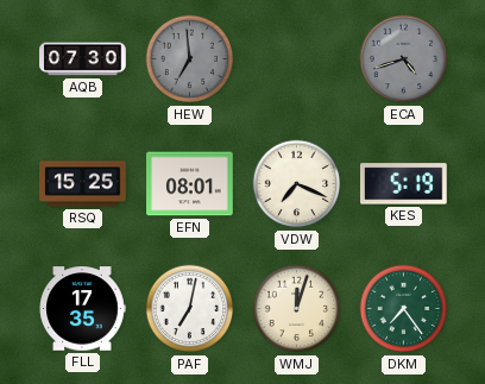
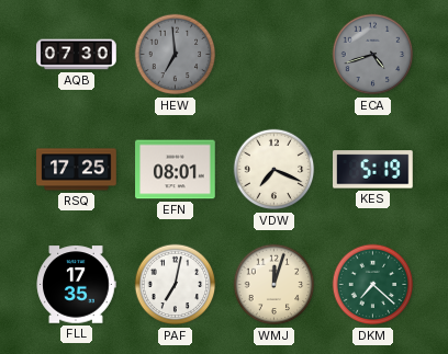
RSQ: 15:25 -> 17:25 (77, 170)
DKM: 7:24 -> 7:22 (373, 285)
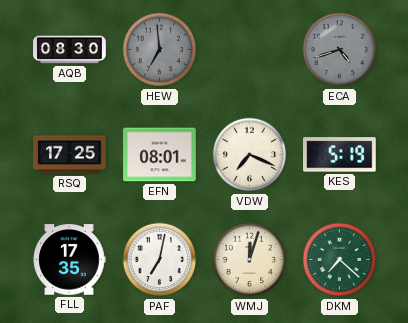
AQB: 07:30 -> 08:30 (70, 50)
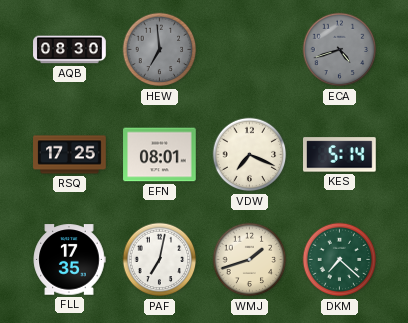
KES: 5:19 -> 5:14 (340, 155)
WMJ: 12:03 -> 1:42 (250, 260)
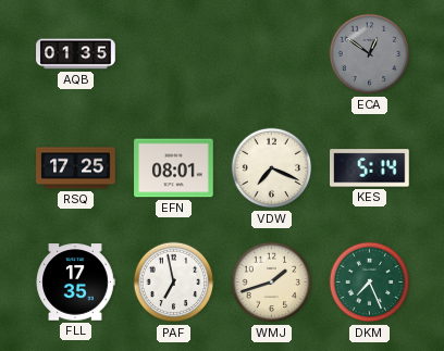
AQB: 08:30 -> 01:35 (76, 54)
HEW: 6:59 -> none (160, 50)
ECA: 4:42 -> 12:51 (370, 54)
PAF: 7:02 -> 6:58 (174, 283)
DKM: 7:22 -> 7:26 (370, 283)
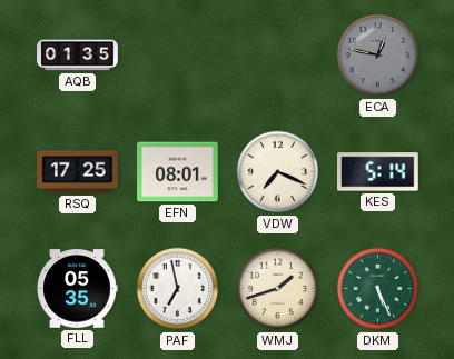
ECA: 12:51 -> 12:47 (378, 56)
FLL: 17:35 -> 05:35 (77, 289)
DKM: 7:26 -> 5:26 (378, 289)
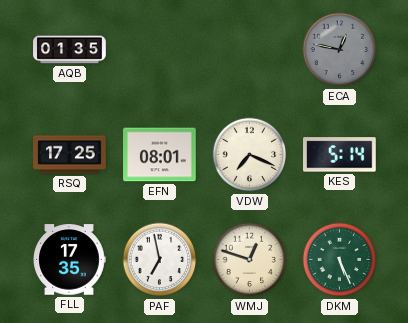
FLL: 05:35 -> 17:35 (69, 260)
WMJ: 1:42 -> 12:48 (250, 260)
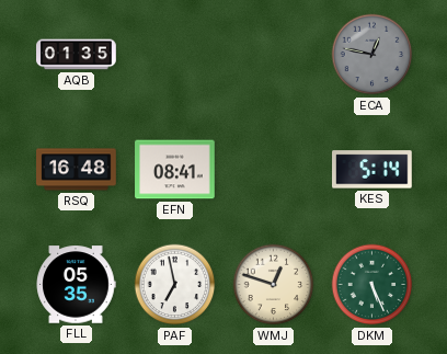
RSQ: 17:25 -> 16:48 (77, 170)
EFN: 08:01 -> 08:41 (175, 170)
VDW: 7:19 -> none (250, 155)
FLL: 17:35 -> 05:35 (76, 285)
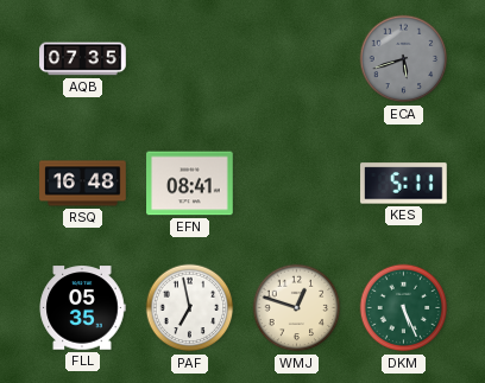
AQB: 01:35 -> 07:35 (83, 59)
ECA: 12:47 -> 5:42 (404, 59)
KES: 5:14 -> 5:11 (404, 184)
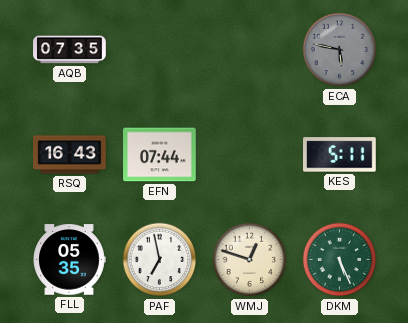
ECA: 5:42 -> 5:47 (340, 50)
RSQ: 16:48 -> 16:43 (70, 155)
EFN: 08:41 -> 07:44 (160, 155)
